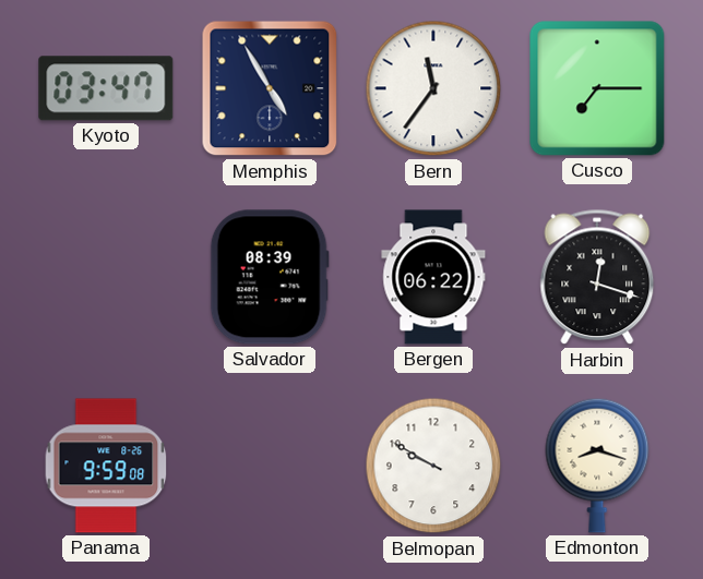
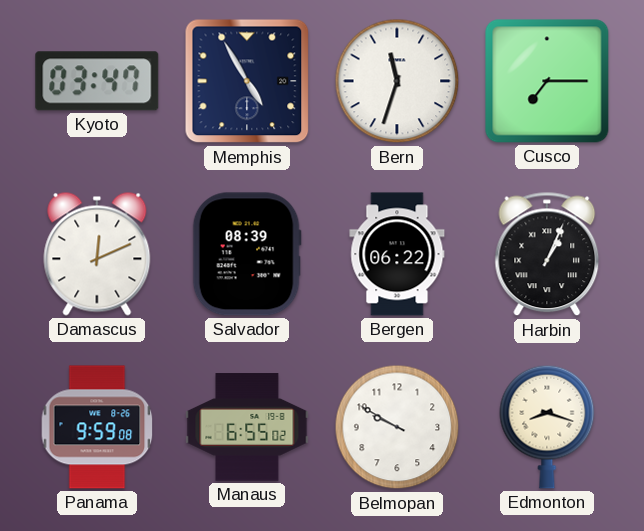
Bern: 11:36 -> 11:33 (397, 81)
Damascus: none -> 12:11 (97, 254)
Harbin: 12:18 -> 1:04 (547, 254)
Manaus: none -> 6:55 (247, 427)
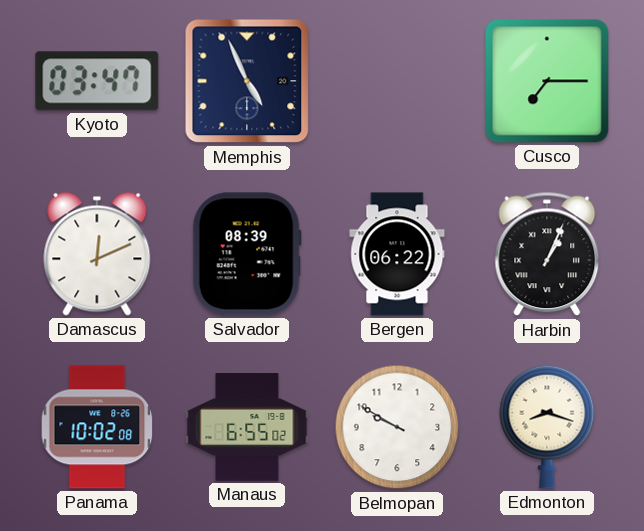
Memphis: 4:55 -> 4:56 (247, 81)
Bern: 11:33 -> none (397, 81)
Panama: 9:59 -> 10:02 (97, 427)
